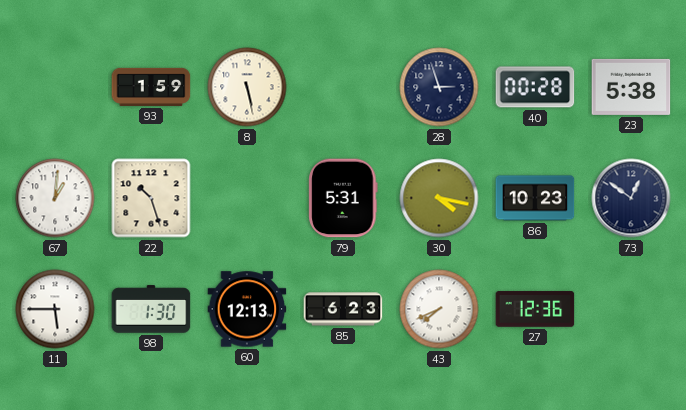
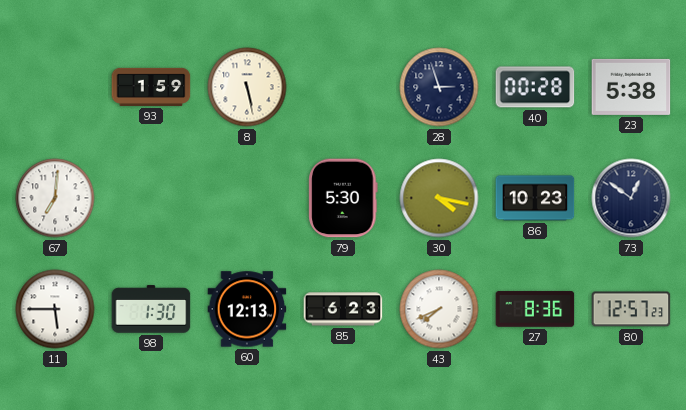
67: 1:01 -> 7:01 (55, 198)
22: 10:27 -> none (151, 198)
79: 5:31 -> 5:30 (343, 198)
27: 12:36 -> 8:36 (535, 309)
80: none -> 12:57 (631, 309)
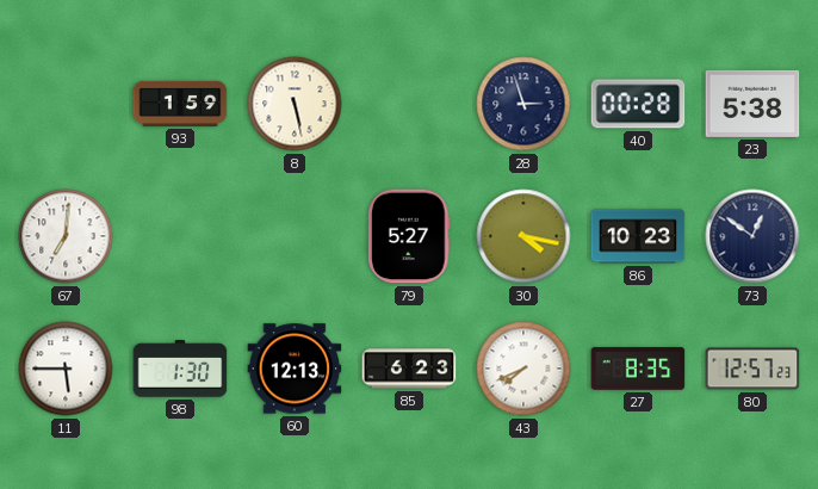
79: 5:30 -> 5:27 (409, 236)
27: 8:36 -> 8:35 (638, 369)
